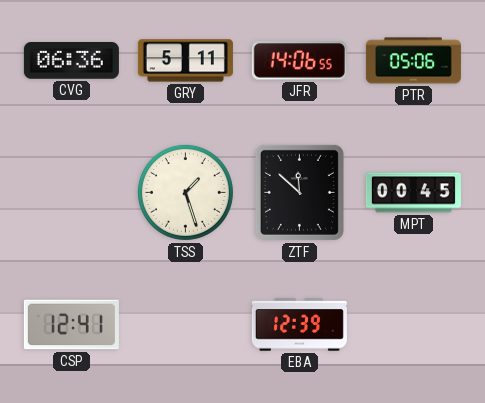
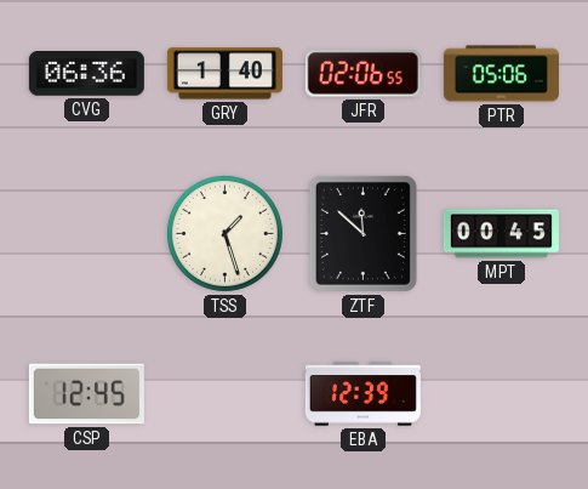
GRY: 5:11 -> 1:40 (224, 74)
JFR: 14:06 -> 02:06 (362, 74)
CSP: 12:41 -> 12:45 (86, 394)
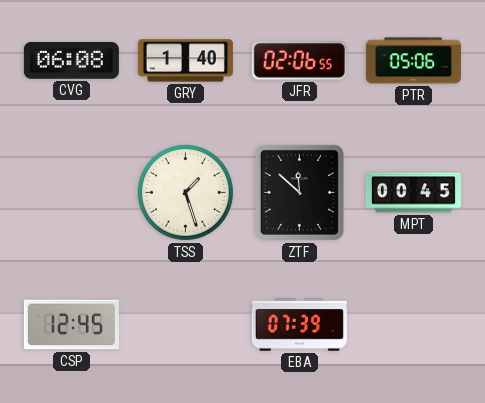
CVG: 06:36 -> 06:08 (71, 61)
EBA: 12:39 -> 07:39 (299, 325)
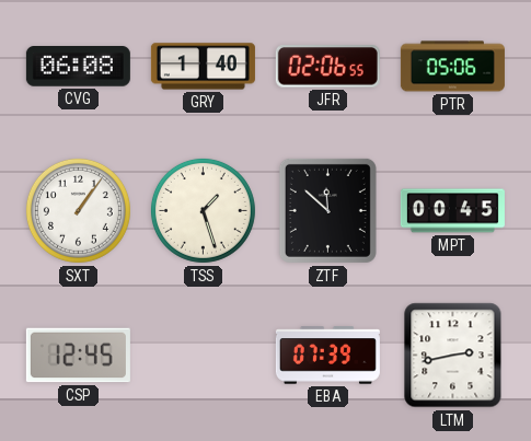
SXT: none -> 1:06 (78, 210)
LTM: none -> 2:43 (453, 356)
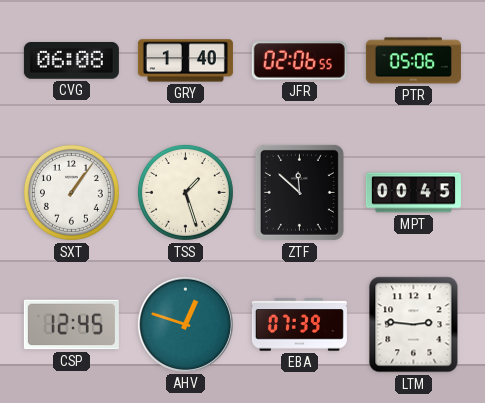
AHV: none -> 12:48 (185, 324)
LTM: 2:43 -> 2:46 (414, 325)
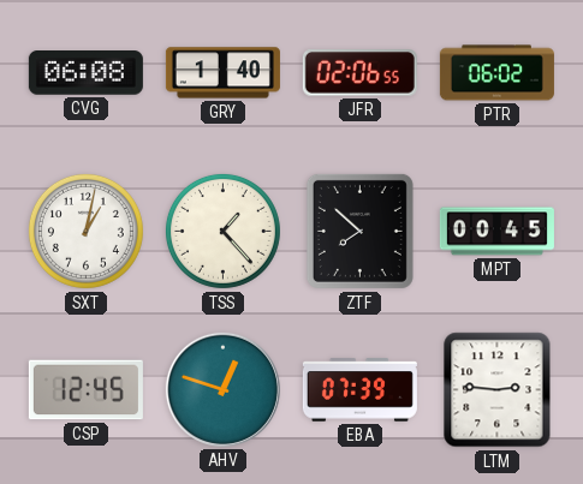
PTR: 05:06 -> 06:02 (496, 73)
SXT: 1:06 -> 1:02 (85, 231)
TSS: 1:27 -> 1:23 (222, 231)
ZTF: 11:52 -> 7:52 (359, 231)
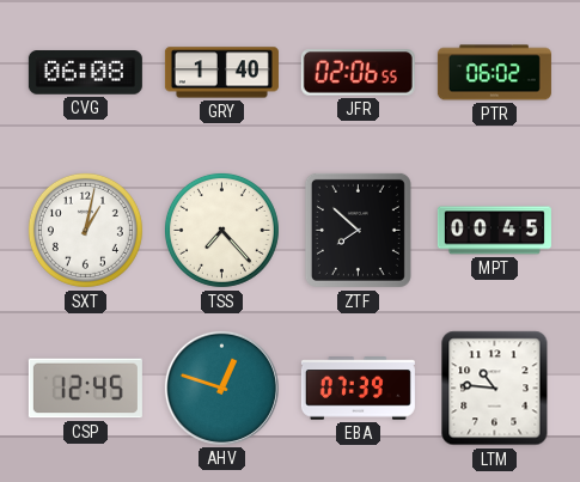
TSS: 1:23 -> 7:23 (221, 230)
LTM: 2:46 -> 10:46 (495, 389)
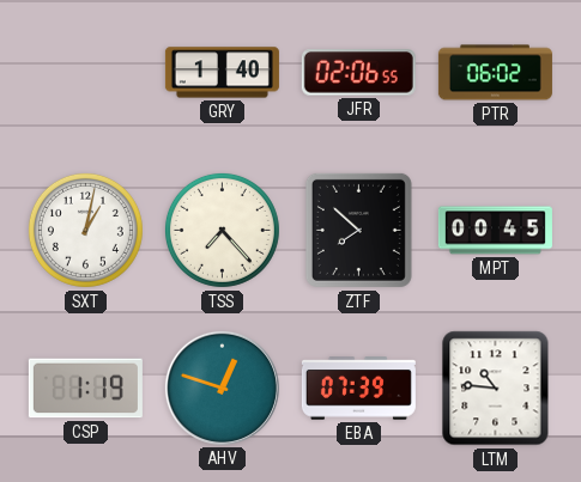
CVG: 06:08 -> none (85, 73)
CSP: 12:45 -> 1:19 (85, 389)
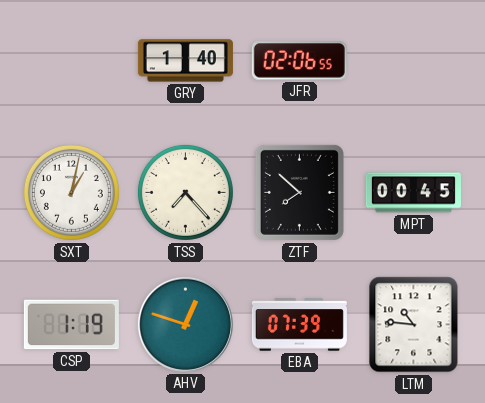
PTR: 06:02 -> none (495, 73)
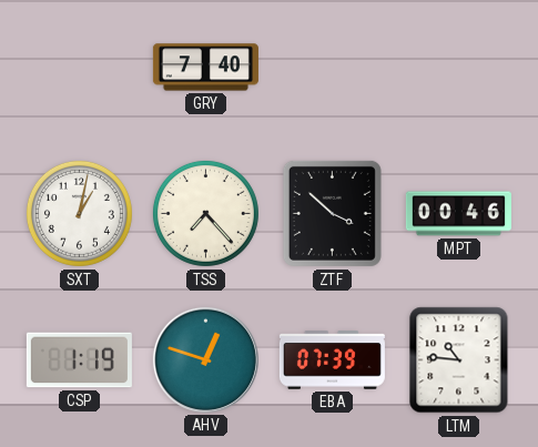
GRY: 1:40 -> 7:40 (205, 68)
JFR: 02:06 -> none (299, 61)
ZTF: 7:52 -> 3:52 (332, 213)
MPT: 00:45 -> 00:46 (458, 214)
